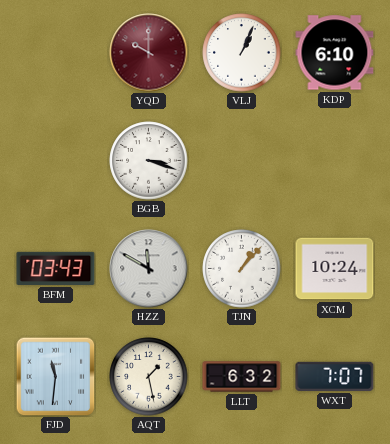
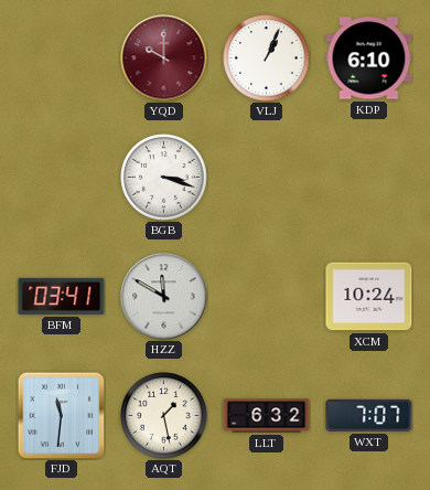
BFM: 03:43 -> 03:41 (62, 296)
TJN: 1:07 -> none (242, 269)
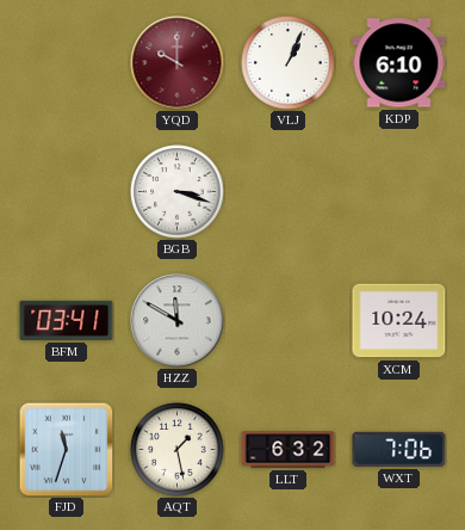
FJD: 11:31 -> 11:33 (66, 449)
WXT: 7:07 -> 7:06 (399, 449)
